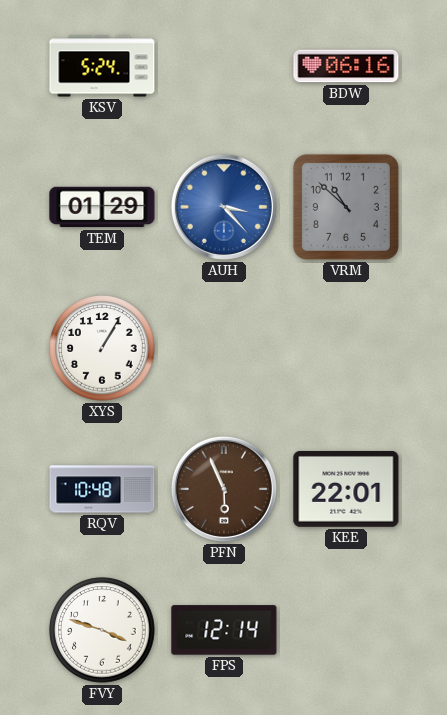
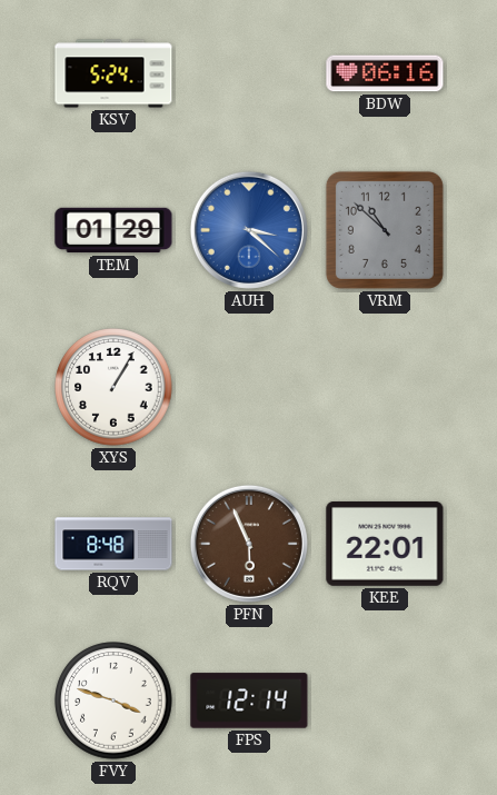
AUH: 3:23 -> 3:22 (249, 230)
RQV: 10:48 -> 8:48 (113, 544)
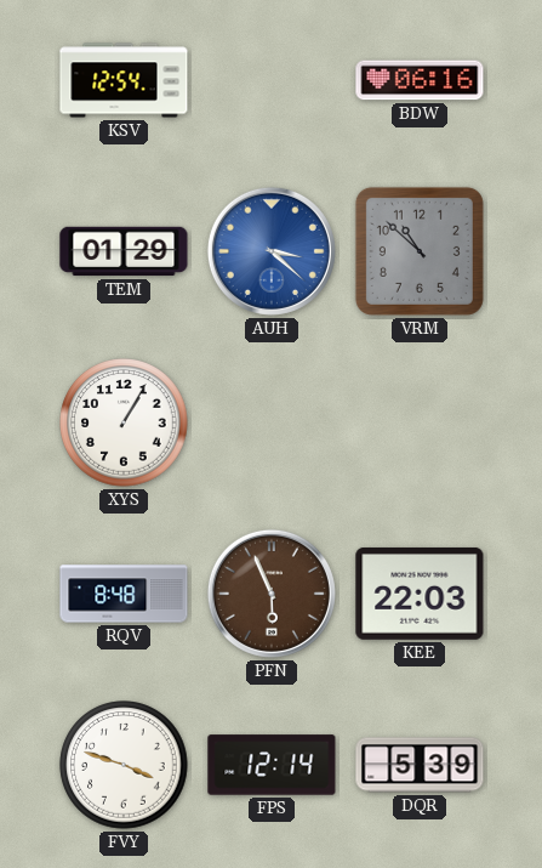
KSV: 5:24 -> 12:54 (124, 80)
KEE: 22:01 -> 22:03 (420, 594)
DQR: none -> 5:39 (420, 765)
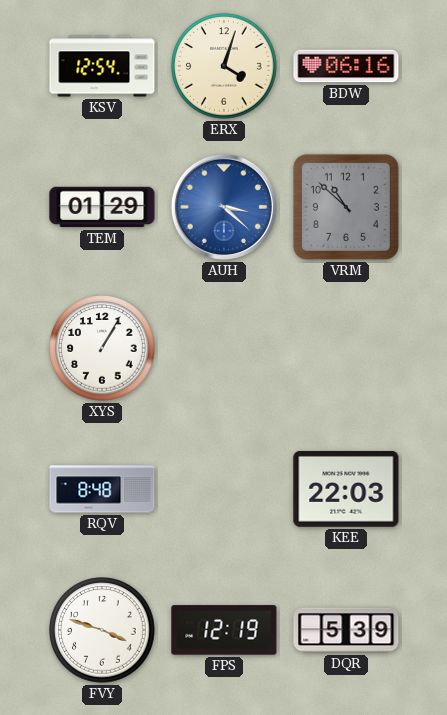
ERX: none -> 4:03 (224, 66)
PFN: 5:56 -> none (272, 594)
FPS: 12:14 -> 12:19 (224, 630)
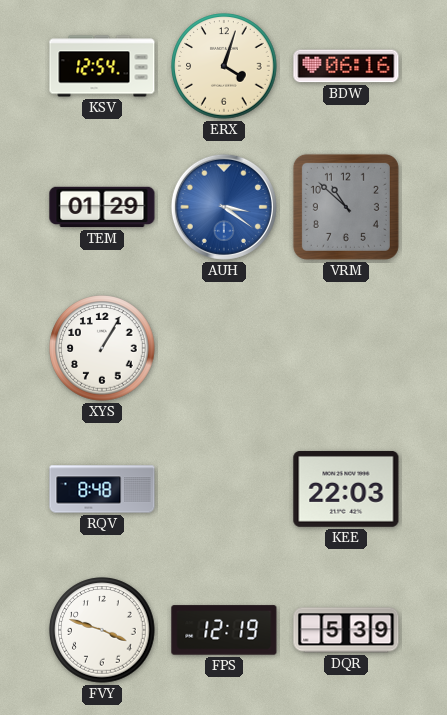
AUH: 3:22 -> 3:21 (224, 207)
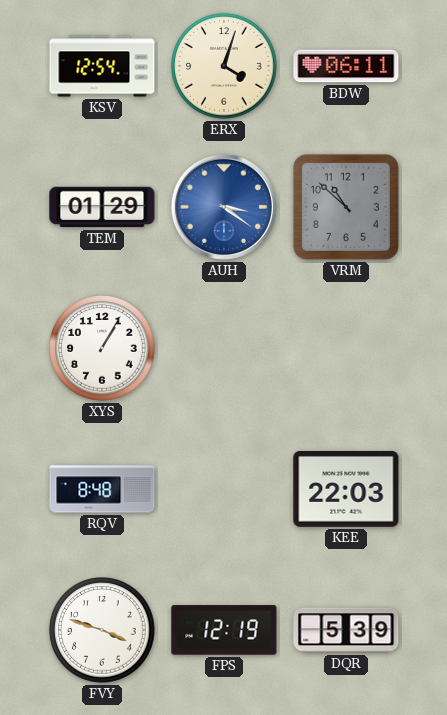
BDW: 06:16 -> 06:11 (346, 66)
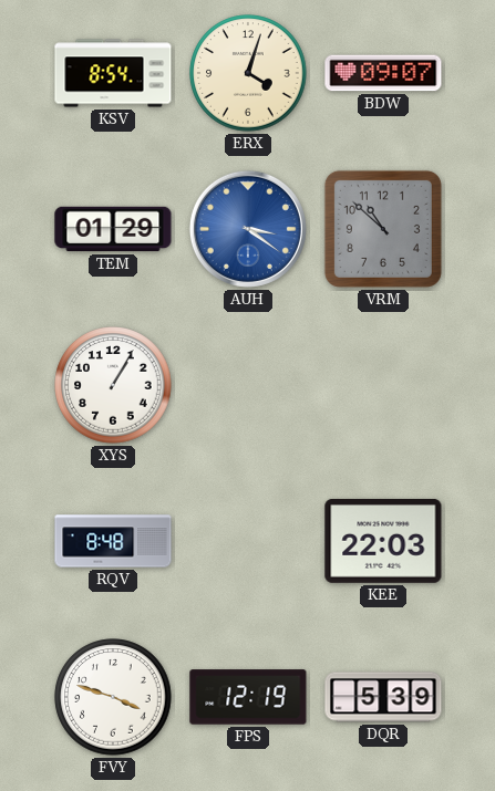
KSV: 12:54 -> 8:54 (113, 73)
BDW: 06:11 -> 09:07 (383, 73)
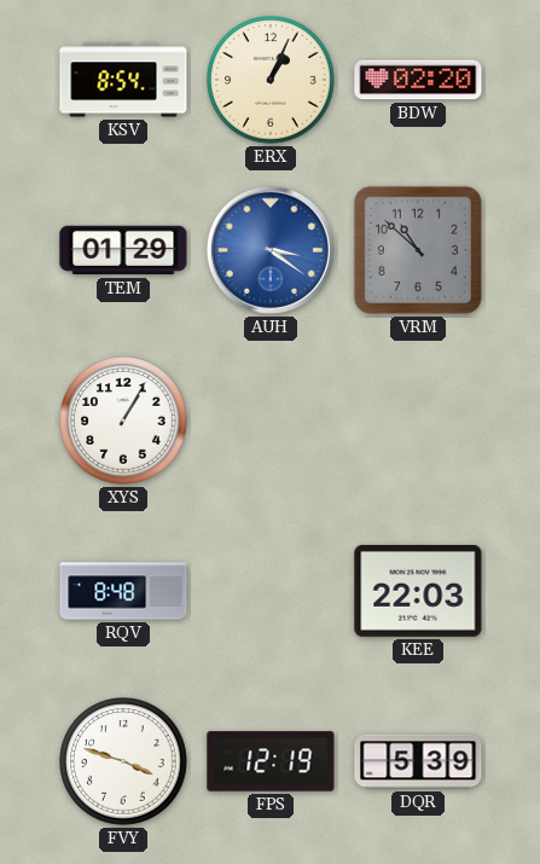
ERX: 4:03 -> 1:04 (271, 80)
BDW: 09:07 -> 02:20 (418, 80)
